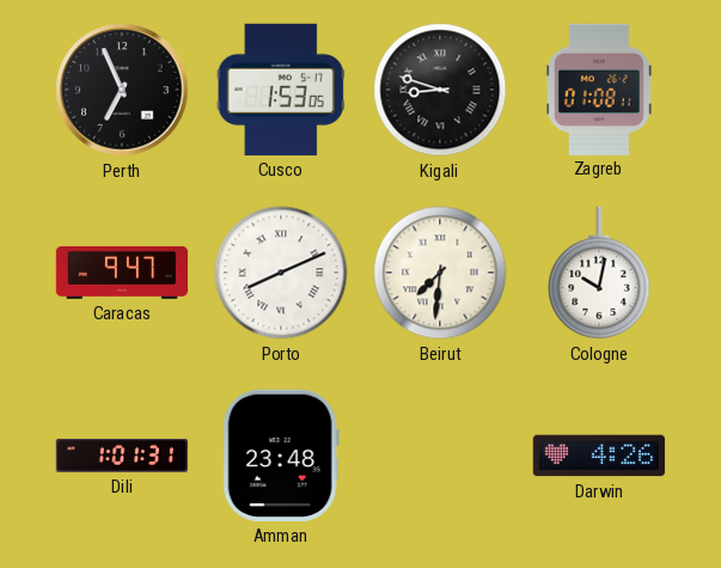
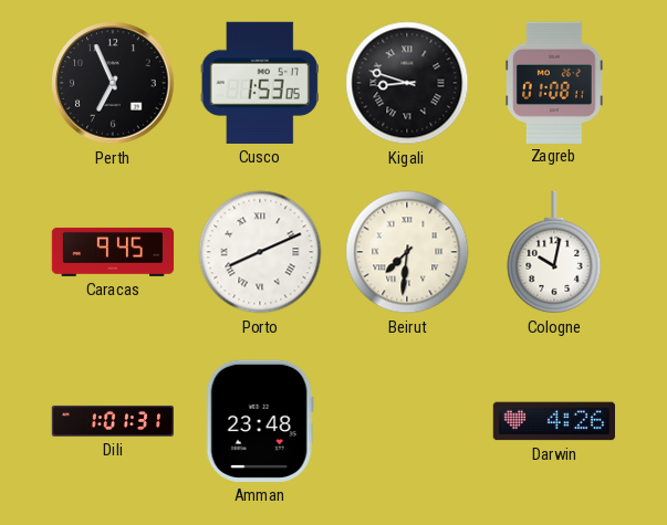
Caracas: 9:47 -> 9:45 (113, 252)
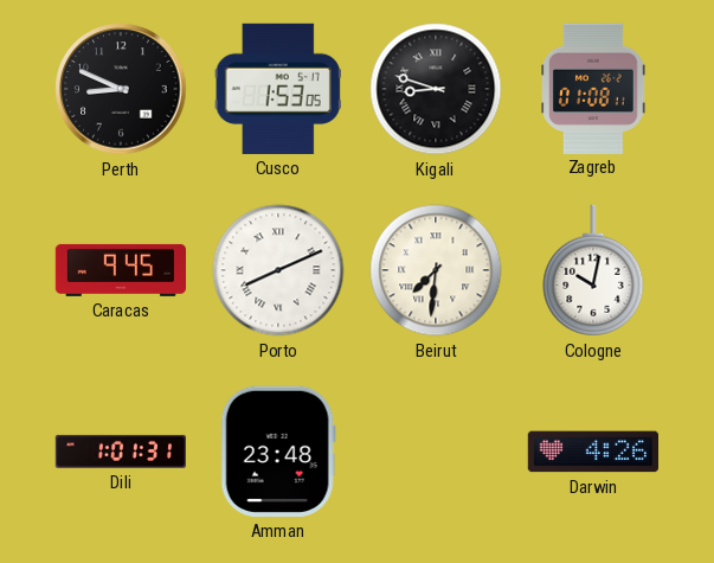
Perth: 6:56 -> 8:49 (121, 89)
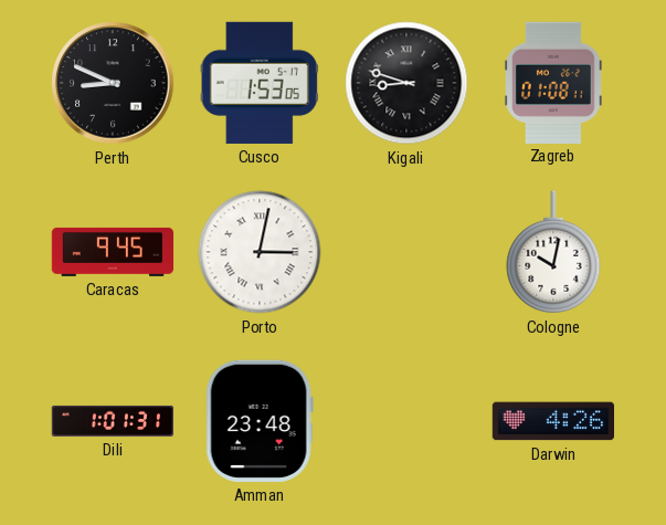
Porto: 8:11 -> 3:02 (260, 252)
Beirut: 7:31 -> none (436, 270)
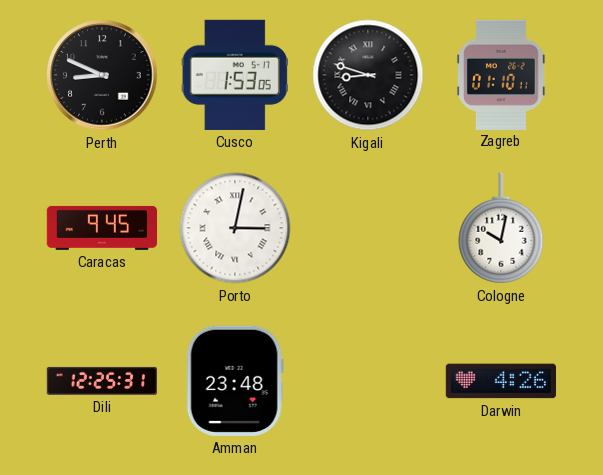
Zagreb: 01:08 -> 01:10 (502, 74)
Dili: 1:01 -> 12:25 (101, 381)
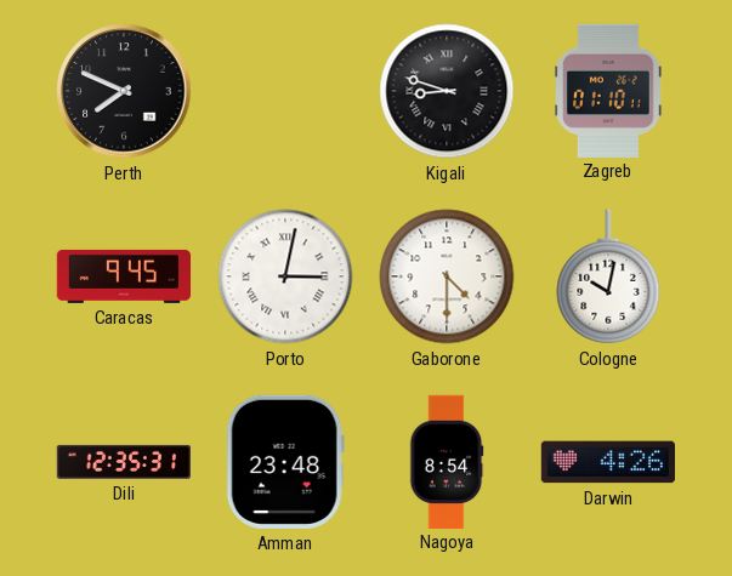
Perth: 8:49 -> 7:49 (124, 91)
Cusco: 1:53 -> none (235, 75)
Gaborone: none -> 4:30 (447, 276)
Dili: 12:25 -> 12:35 (123, 462)
Nagoya: none -> 8:54 (447, 461)
